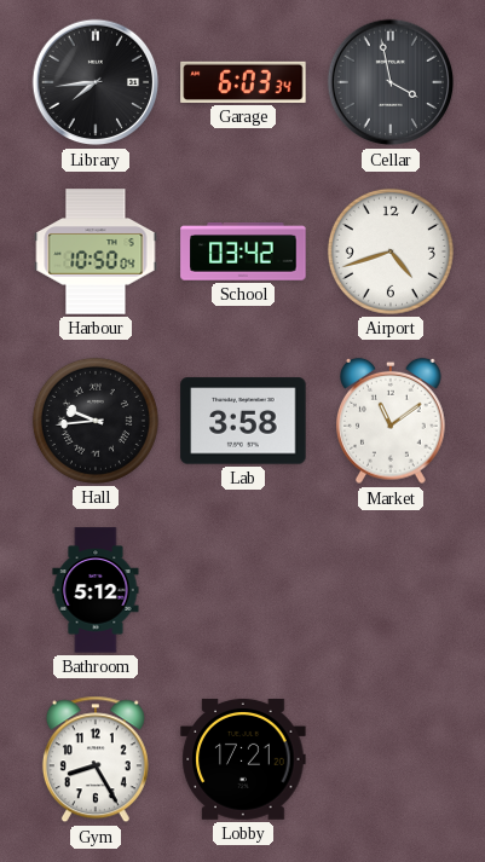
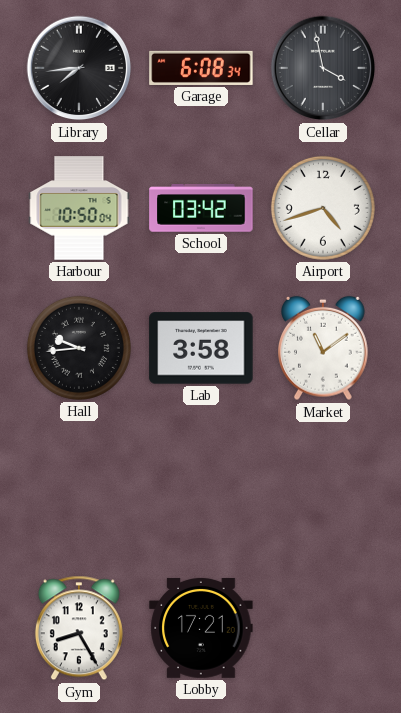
Garage: 6:03 -> 6:08 (201, 68)
Bathroom: 5:12 -> none (96, 590)
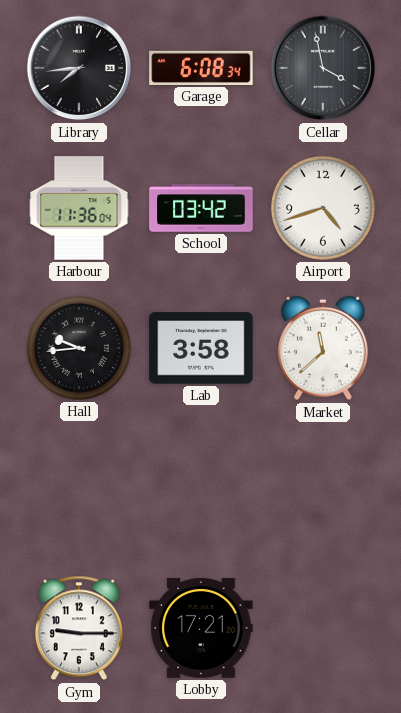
Harbour: 10:50 -> 11:36 (79, 208)
Market: 11:09 -> 11:38 (324, 348)
Gym: 8:25 -> 9:15 (79, 628)
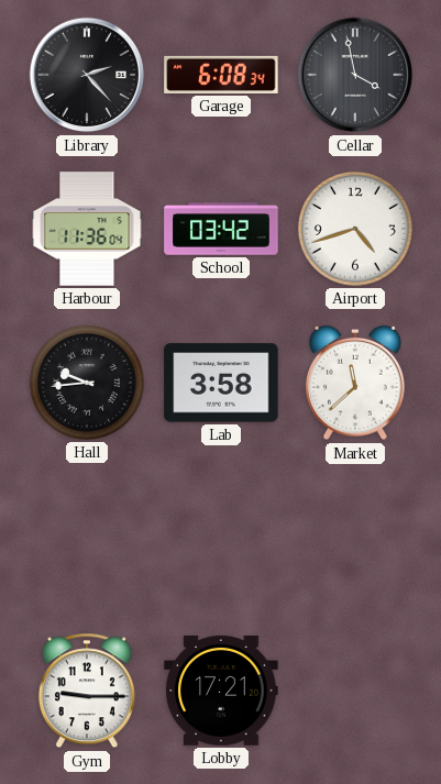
Library: 7:44 -> 2:23 (87, 75)
